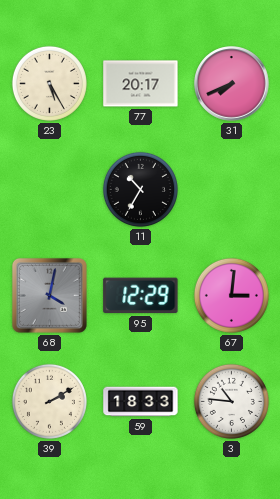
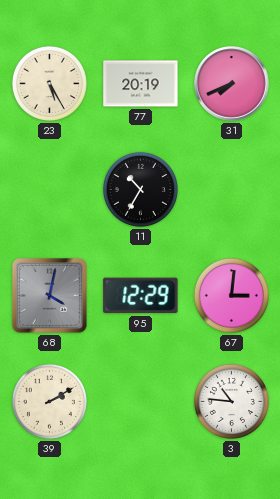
77: 20:17 -> 20:19 (141, 84)
59: 18:33 -> none (141, 402)
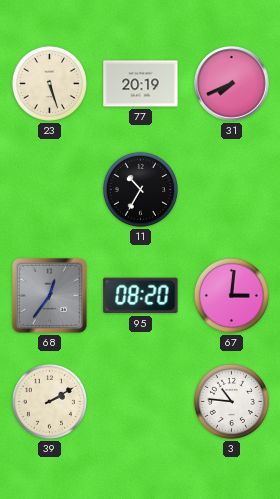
23: 5:25 -> 5:27 (49, 83)
68: 4:02 -> 12:36 (49, 295)
95: 12:29 -> 08:20 (141, 296)
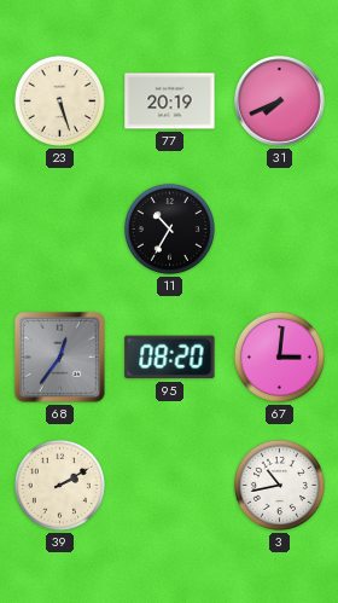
3: 10:46 -> 10:43 (279, 485)
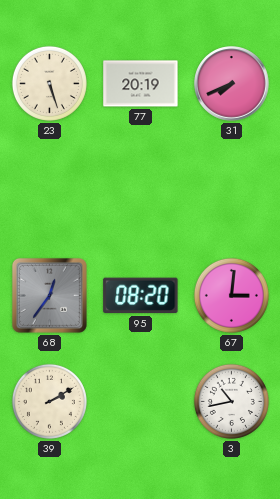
11: 10:35 -> none (169, 228)
